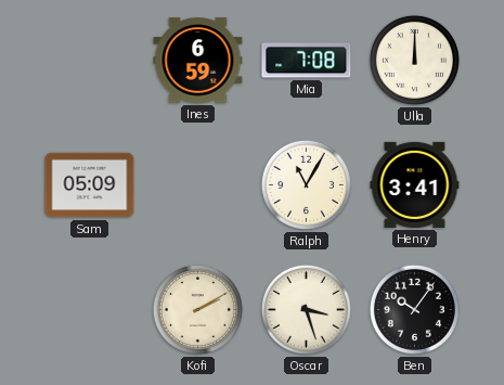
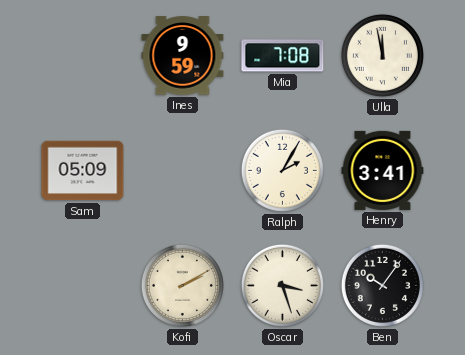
Ines: 6:59 -> 9:59 (183, 56)
Ulla: 12:00 -> 11:58 (382, 55)
Ralph: 11:05 -> 2:05 (282, 170)
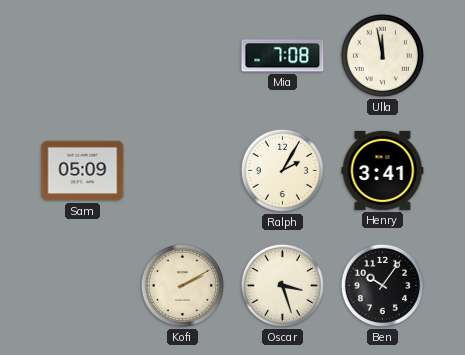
Ines: 9:59 -> none (183, 56)
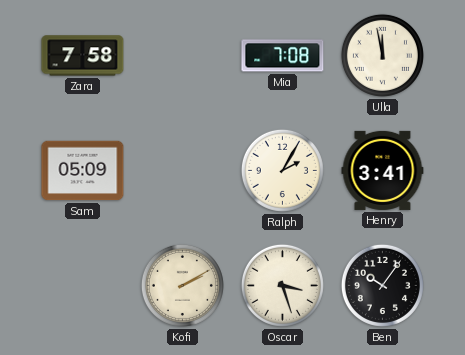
Zara: none -> 7:58 (83, 56)
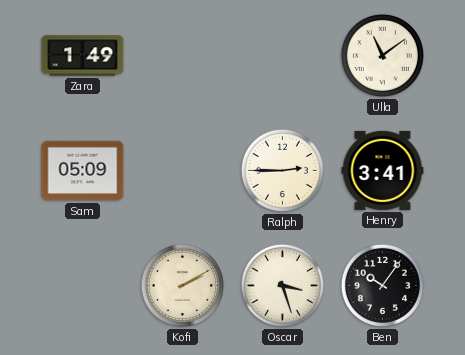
Zara: 7:58 -> 1:49 (83, 56)
Mia: 7:08 -> none (283, 56)
Ulla: 11:58 -> 11:09 (382, 55)
Ralph: 2:05 -> 2:45 (282, 170)
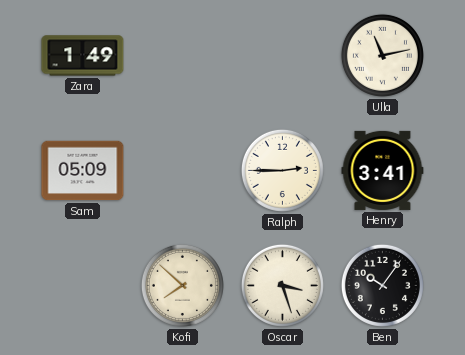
Ulla: 11:09 -> 11:13 (382, 55)
Kofi: 2:10 -> 7:52 (182, 285)
